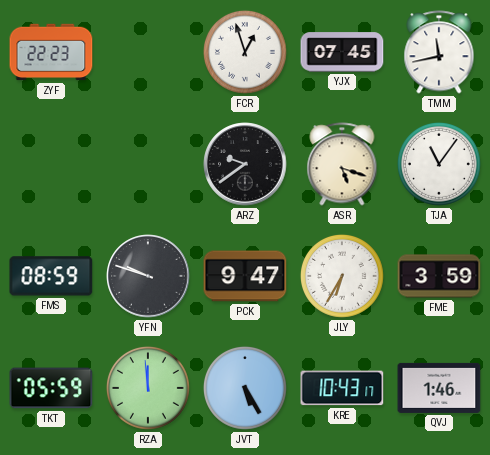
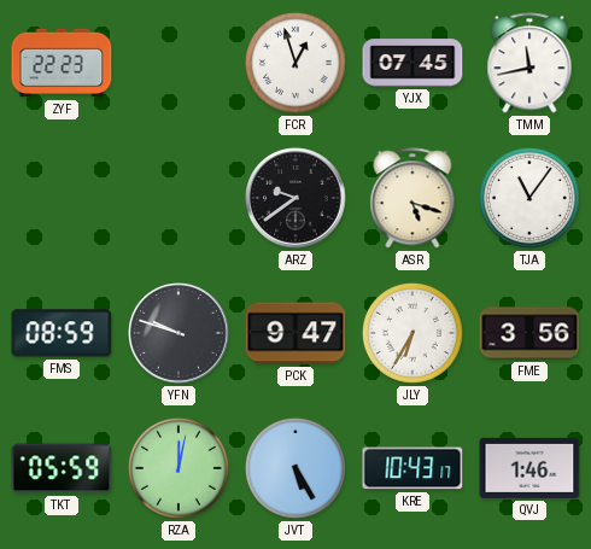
FME: 3:59 -> 3:56 (529, 333)
RZA: 11:59 -> 12:02 (179, 468)
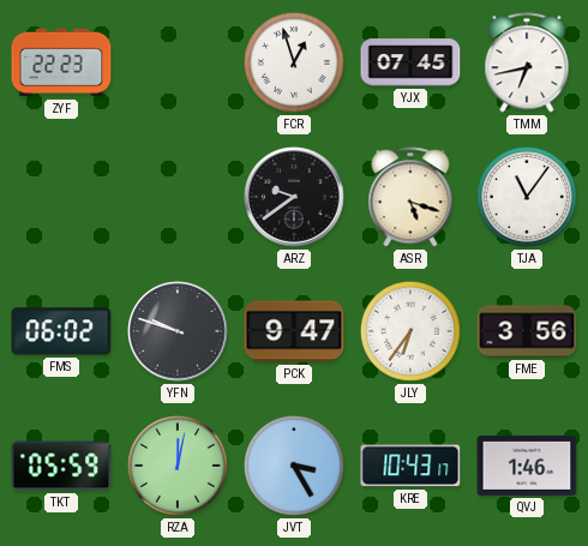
TMM: 11:43 -> 6:43 (527, 62)
FMS: 08:59 -> 06:02 (61, 331)
JLY: 6:35 -> 6:36 (410, 331)
JVT: 5:25 -> 3:25 (294, 466)
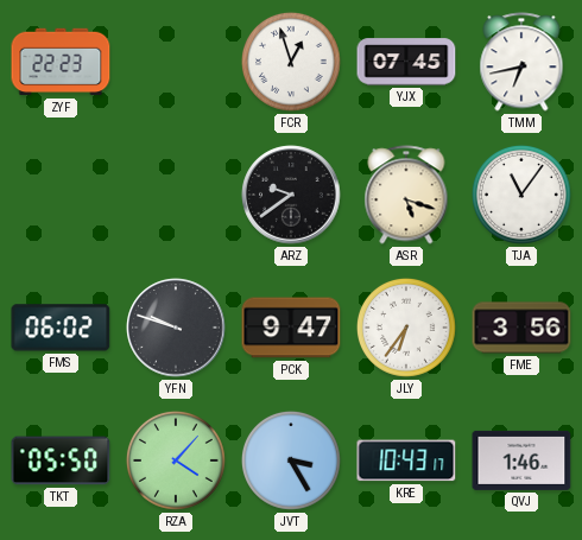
TKT: 05:59 -> 05:50 (61, 460)
RZA: 12:02 -> 4:07 (176, 460)
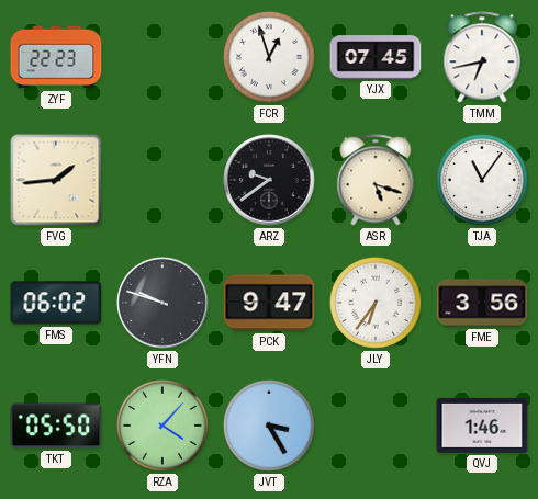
FVG: none -> 1:44 (56, 180)
KRE: 10:43 -> none (406, 460)
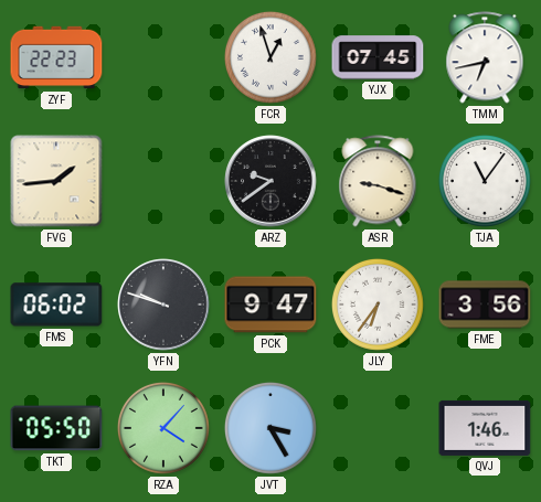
ASR: 5:18 -> 9:18 (378, 181)
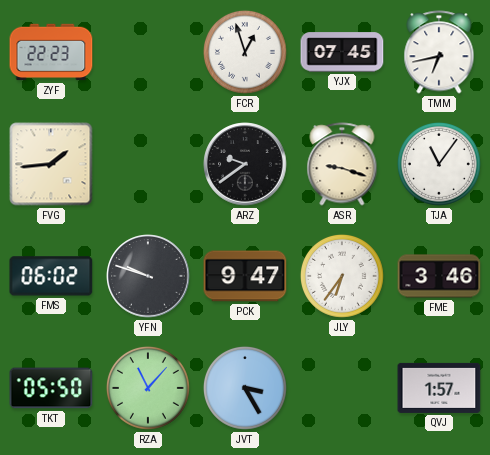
FME: 3:56 -> 3:46 (439, 276)
RZA: 4:07 -> 11:07 (148, 388)
QVJ: 1:46 -> 1:57 (439, 388)
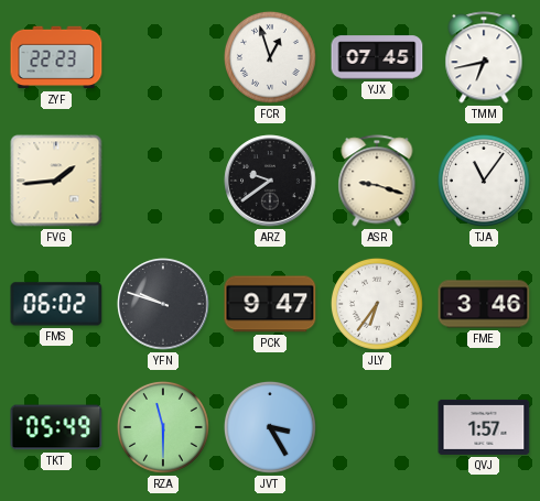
TKT: 05:50 -> 05:49 (56, 427)
RZA: 11:07 -> 11:30 (163, 427)
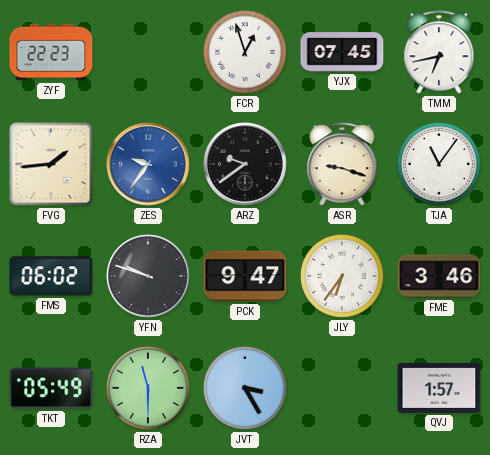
ZES: none -> 9:36 (148, 164)
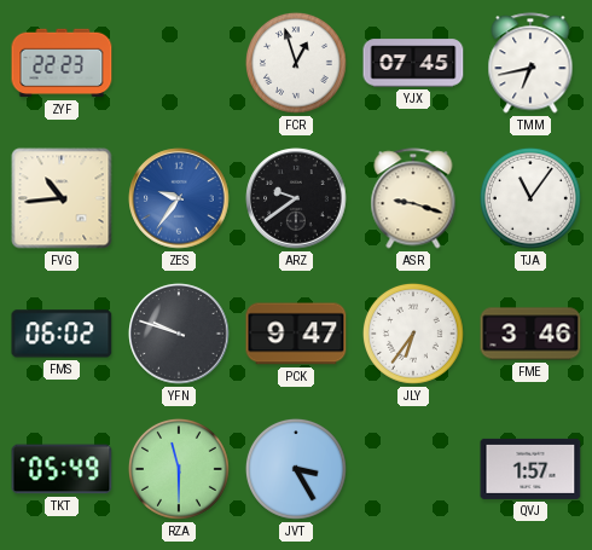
FVG: 1:44 -> 10:44 (62, 198)
